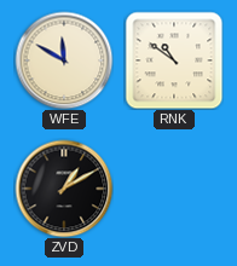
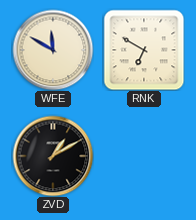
RNK: 10:51 -> 6:50 (144, 50)
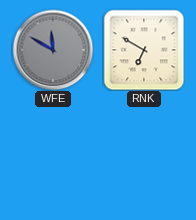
WFE dial: cream -> grey (53, 50)
ZVD: 1:10 -> none (53, 156)
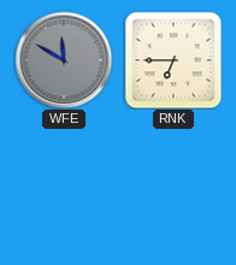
RNK: 6:50 -> 6:45 (173, 60)
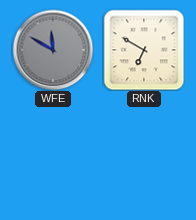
RNK: 6:45 -> 6:50 (144, 50)
